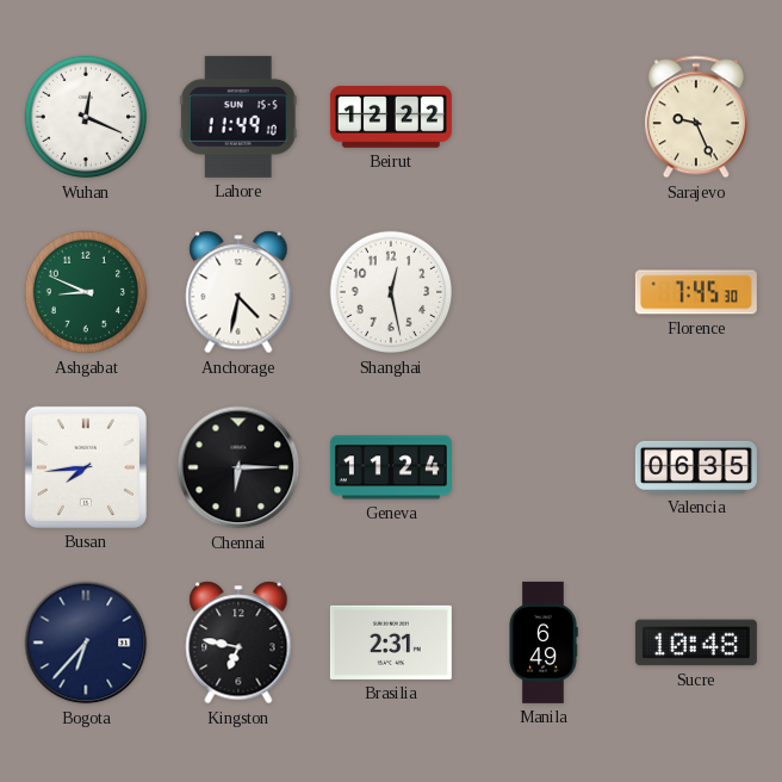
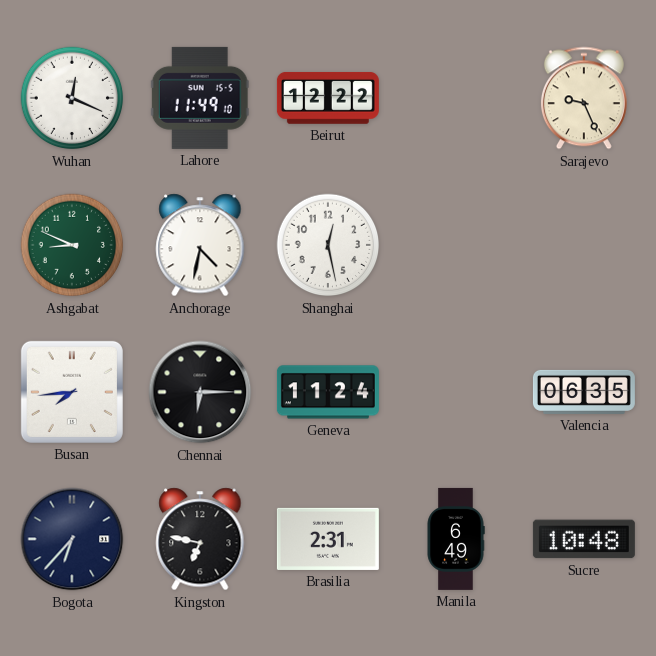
Florence: 7:45 -> none (696, 292)
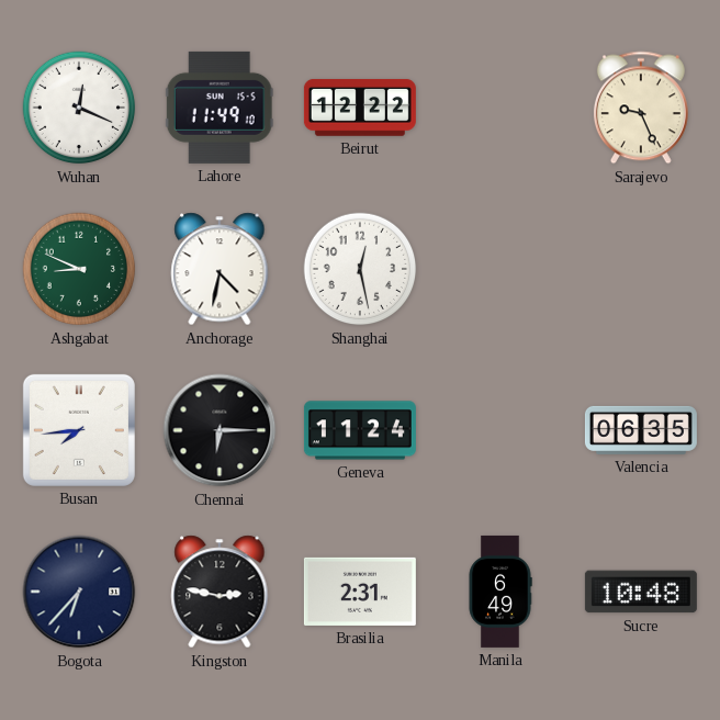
Kingston: 6:47 -> 2:47 (220, 592)
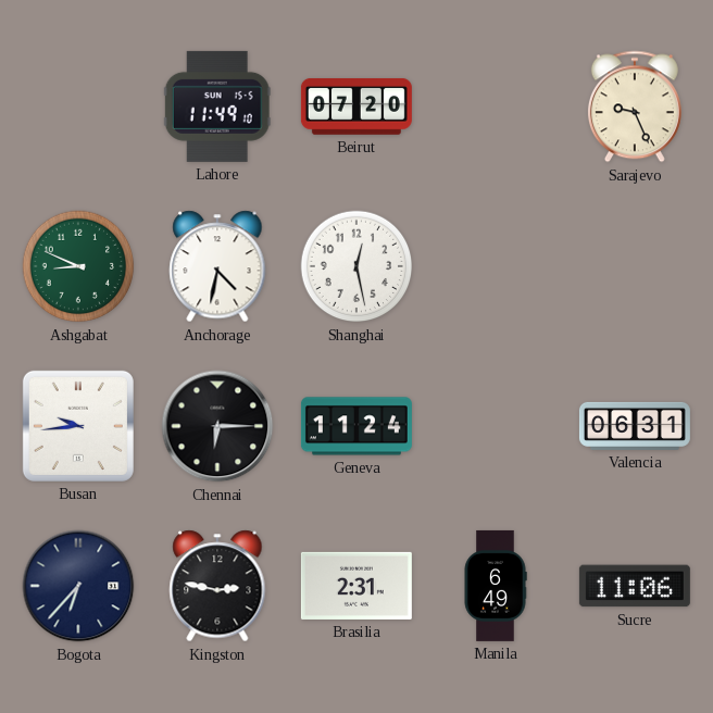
Wuhan: 12:19 -> none (79, 108)
Beirut: 12:22 -> 07:20 (356, 107)
Busan: 7:44 -> 9:44 (78, 426)
Valencia: 06:35 -> 06:31 (635, 426)
Sucre: 10:48 -> 11:06 (635, 586)
